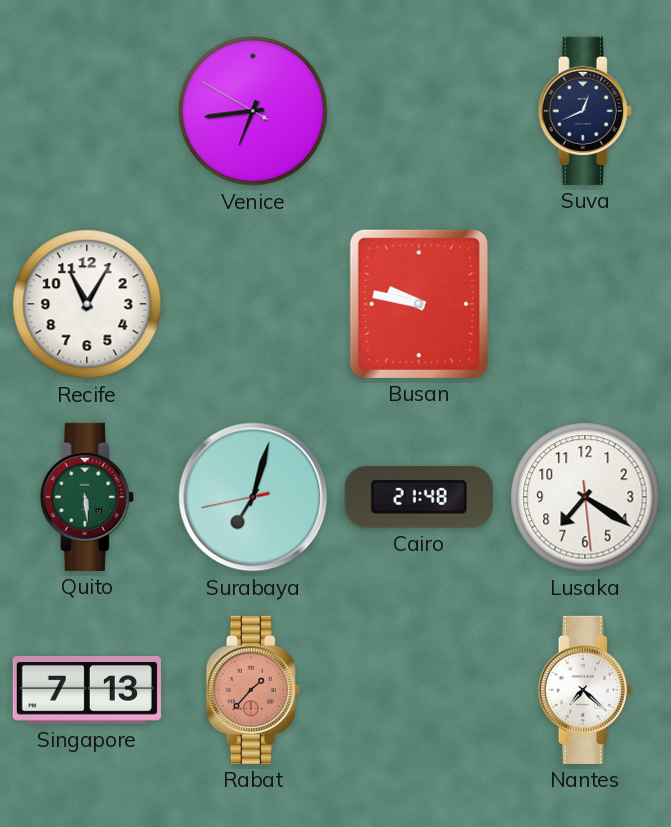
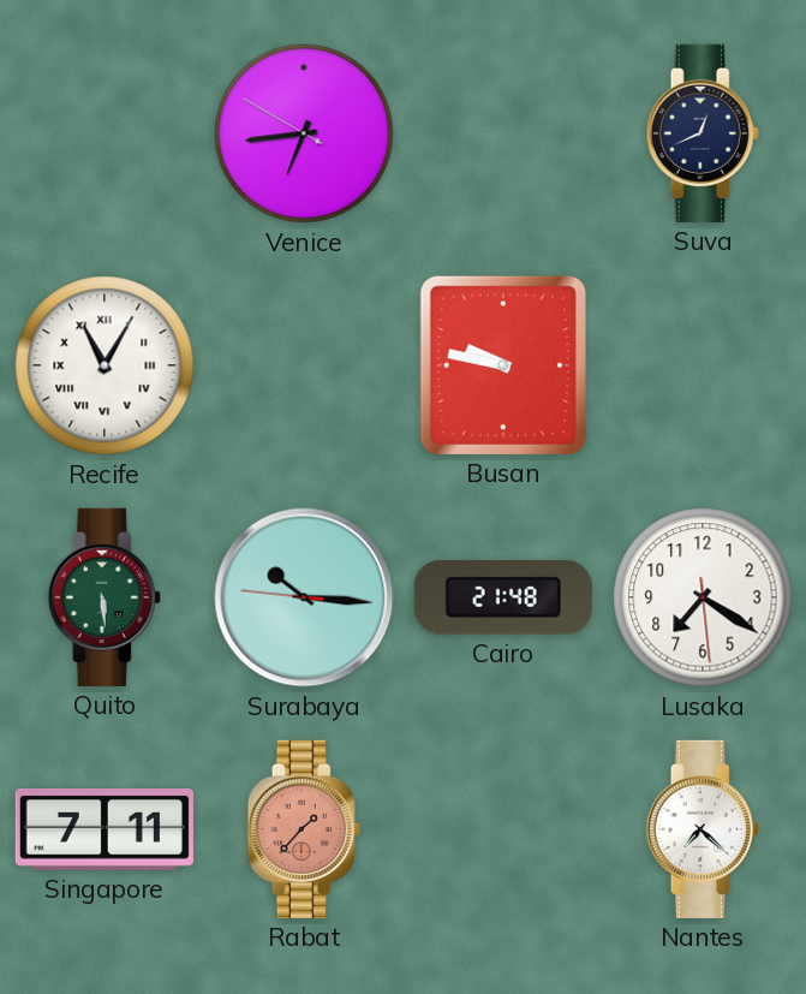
Recife numerals: Arabic -> Roman (105, 365)
Surabaya: 7:02 -> 10:15 (304, 597)
Singapore: 7:13 -> 7:11 (105, 831)
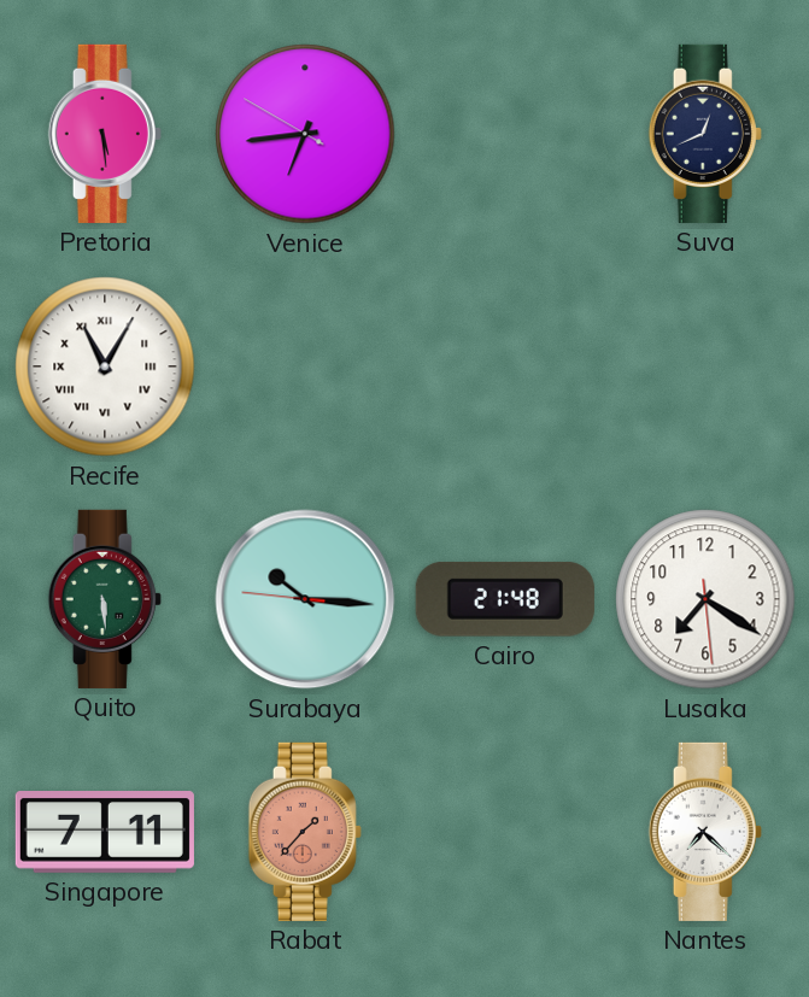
Pretoria: none -> 5:29 (105, 134)
Busan: 9:47 -> none (503, 365)
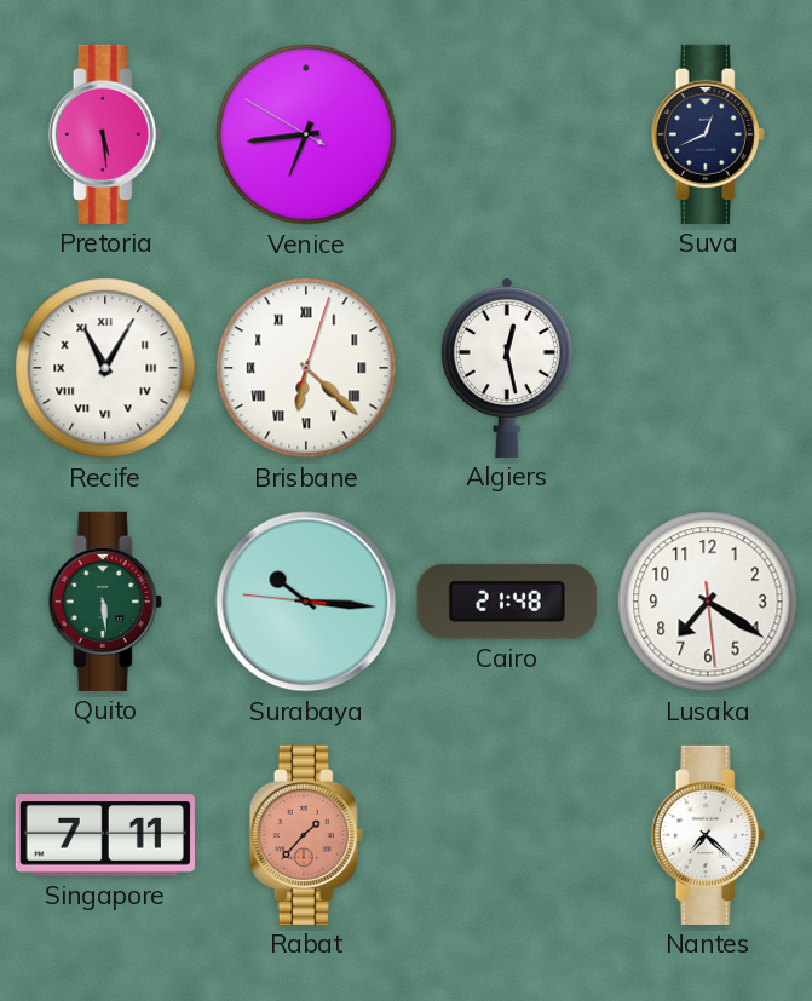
Brisbane: none -> 6:22 (306, 368)
Algiers: none -> 12:28 (507, 368)
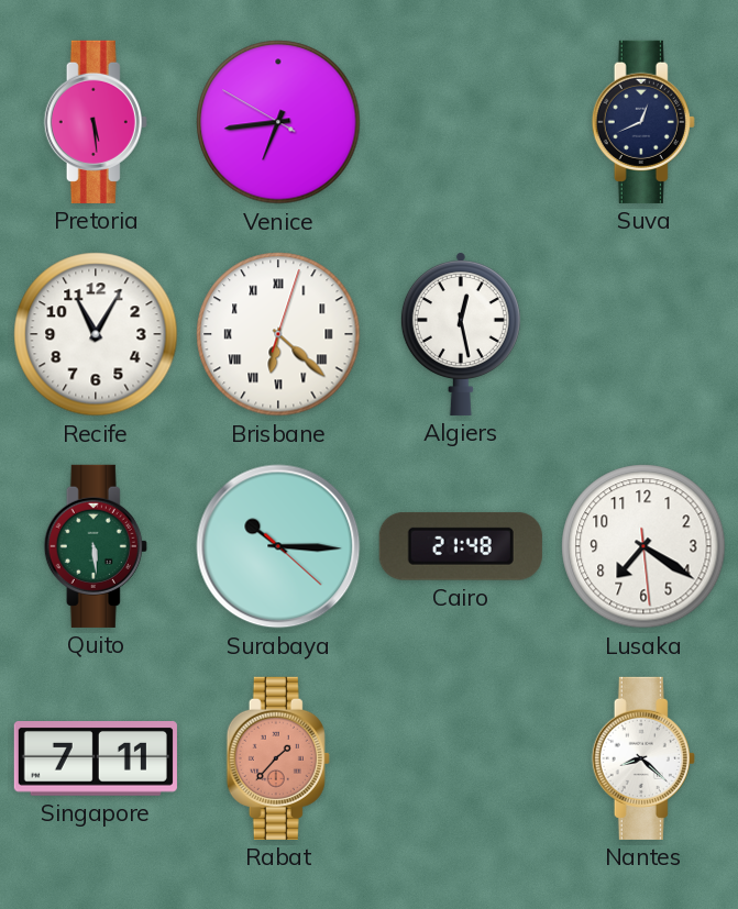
Recife numerals: Roman -> Arabic (96, 334)
Surabaya: 10:15:46 -> 10:15:22 (278, 546)
Nantes: 7:22 -> 8:22 (643, 758)
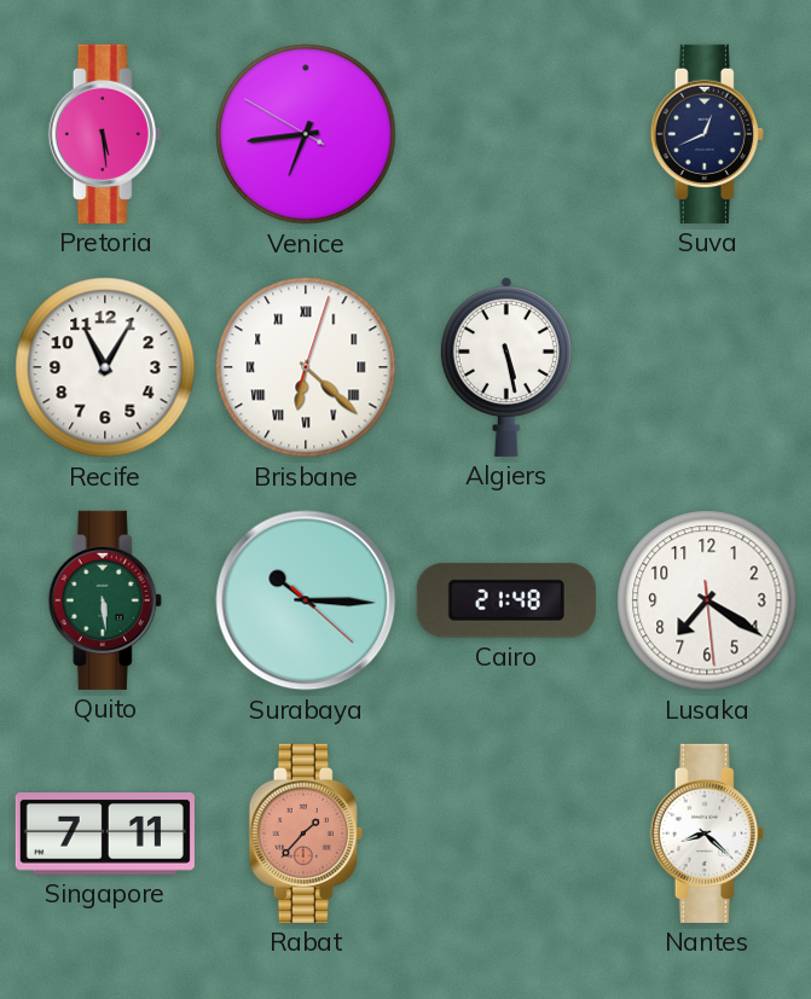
Algiers: 12:28 -> 5:28 (506, 367)
